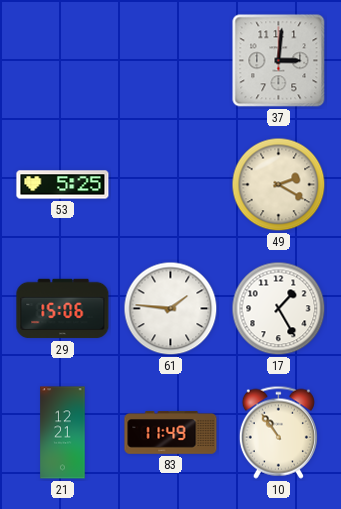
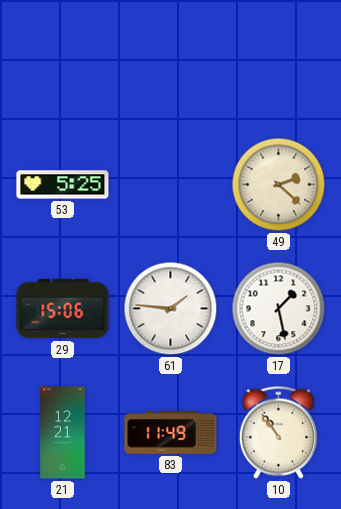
37: 3:01 -> none (279, 61)
49: 2:20 -> 2:22 (279, 185)
17: 1:25 -> 1:28 (279, 309)
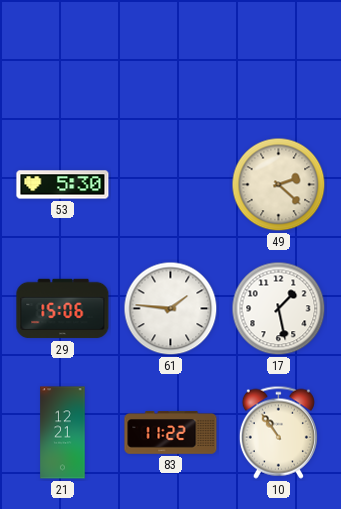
53: 5:25 -> 5:30 (63, 185)
83: 11:49 -> 11:22 (171, 433)
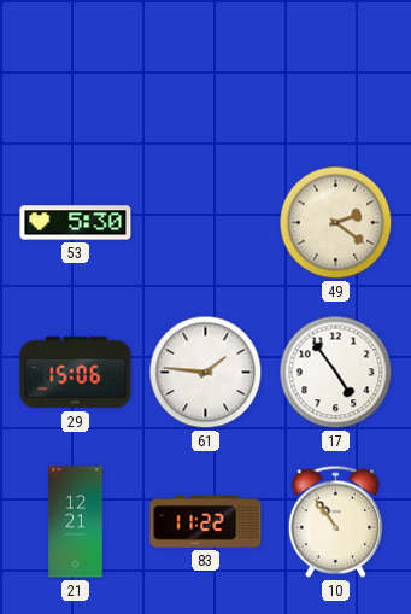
49: 2:22 -> 2:21 (336, 223)
17: 1:28 -> 4:54 (336, 373)
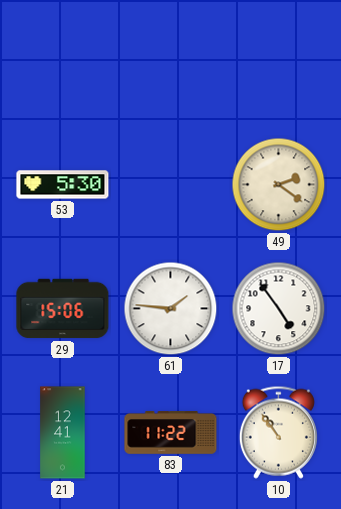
21: 12:21 -> 12:41 (63, 433)
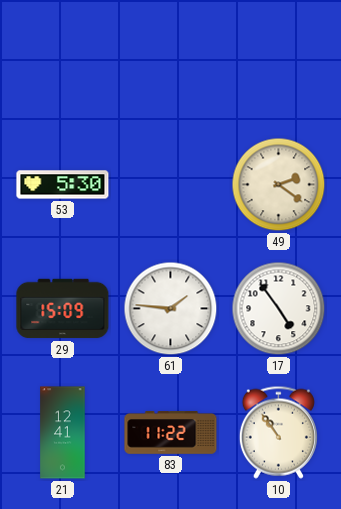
29: 15:06 -> 15:09 (63, 309)
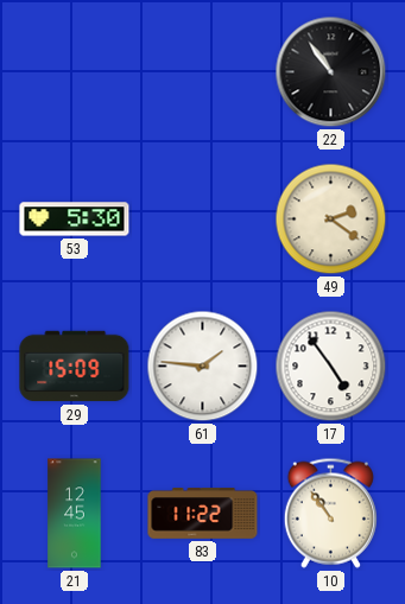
22: none -> 10:54 (331, 72)
21: 12:41 -> 12:45 (75, 514)
